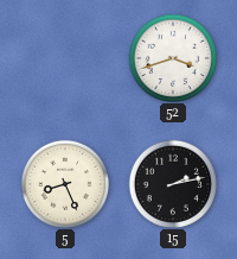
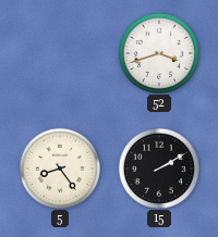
5: 8:26 -> 8:24 (59, 167)
15: 2:13 -> 2:10 (158, 167)
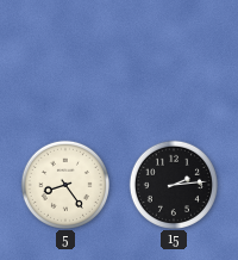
52: 3:42 -> none (158, 52)
15: 2:10 -> 2:14 (173, 184)
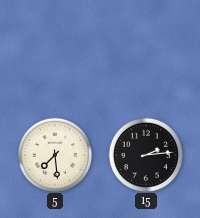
5: 8:24 -> 7:29 (54, 154)
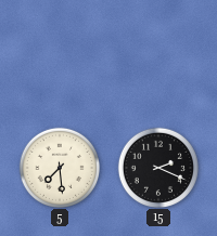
15: 2:14 -> 2:19 (157, 167)
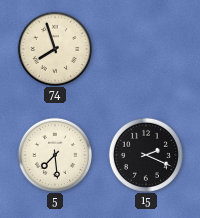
74: none -> 7:57 (54, 48)
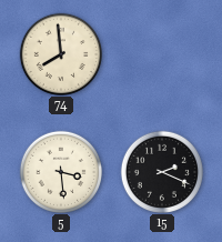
74: 7:57 -> 7:59 (60, 53)
5: 7:29 -> 3:29 (60, 171)
